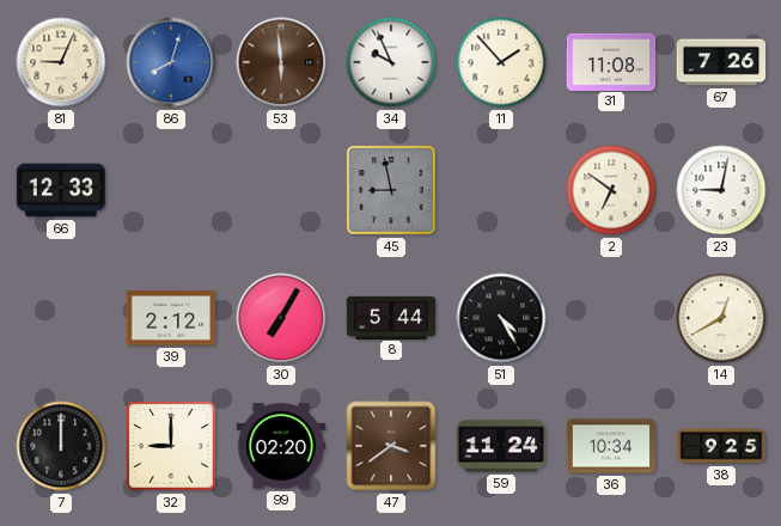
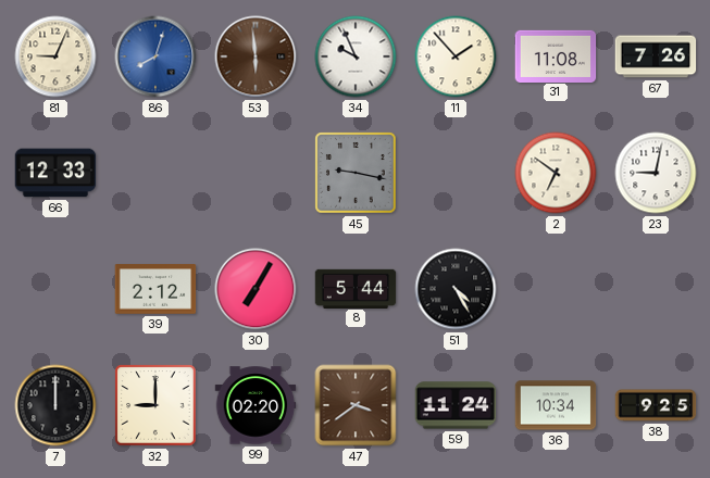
45: 8:58 -> 9:17 (356, 173)
14: 12:40 -> none (721, 318)
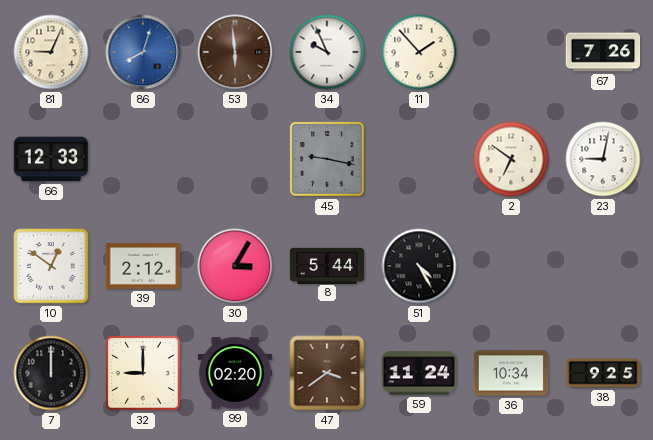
31: 11:08 -> none (556, 55)
10: none -> 12:51 (51, 266)
30: 7:05 -> 3:05 (235, 266)
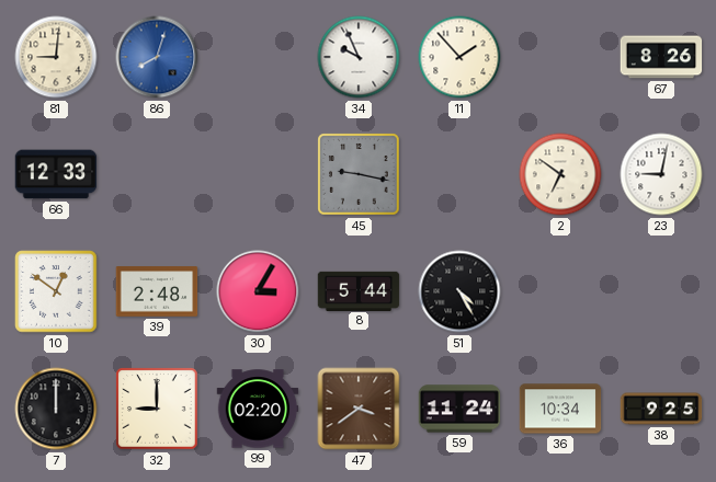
81: 9:04 -> 9:01 (56, 57)
53: 5:59 -> none (235, 52)
67: 7:26 -> 8:26 (661, 57)
39: 2:12 -> 2:48 (157, 291)
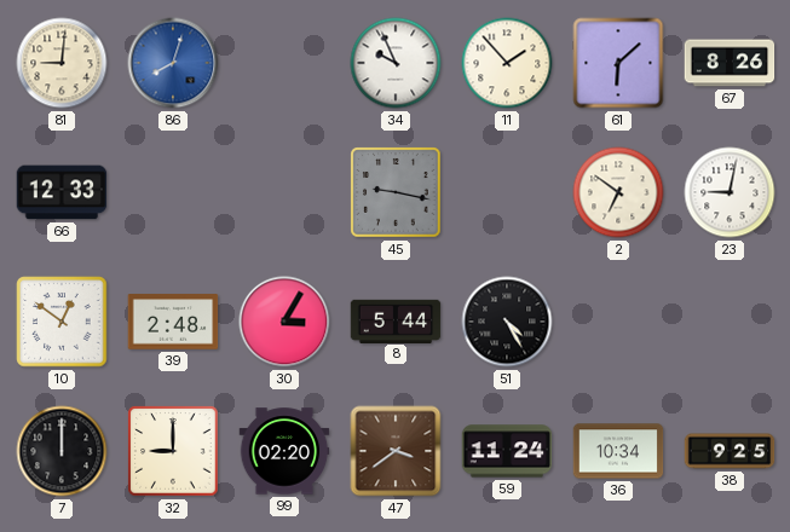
61: none -> 6:08 (618, 63)
